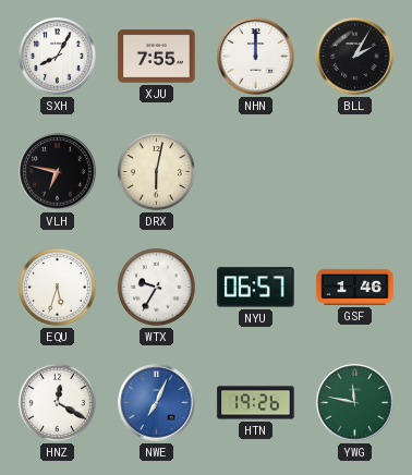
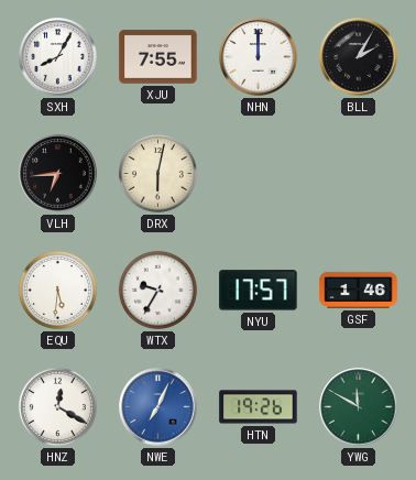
VLH: 6:47 -> 6:44 (58, 174)
EQU: 5:33 -> 5:31 (57, 290)
NYU: 06:57 -> 17:57 (259, 291)
YWG: 11:47 -> 11:50 (359, 407)
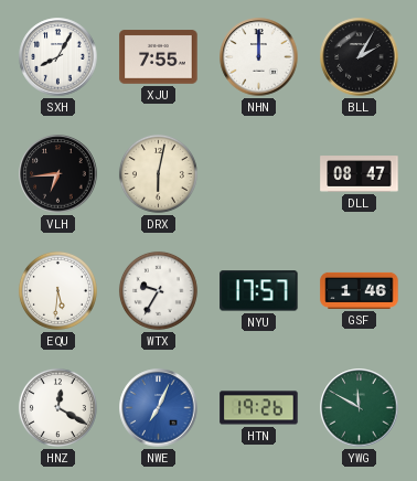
DLL: none -> 08:47 (360, 174)
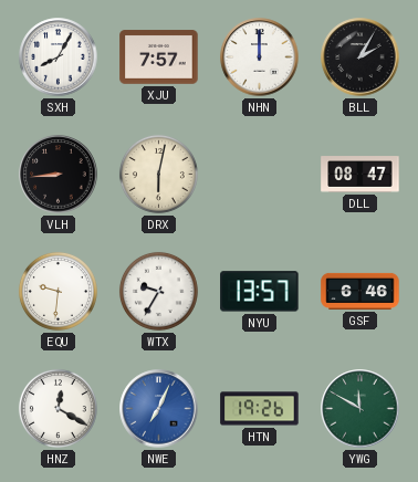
XJU: 7:55 -> 7:57 (159, 57)
VLH: 6:44 -> 8:44 (59, 175)
EQU: 5:31 -> 9:31 (58, 291)
NYU: 17:57 -> 13:57 (260, 292)
GSF: 1:46 -> 6:46 (360, 291)
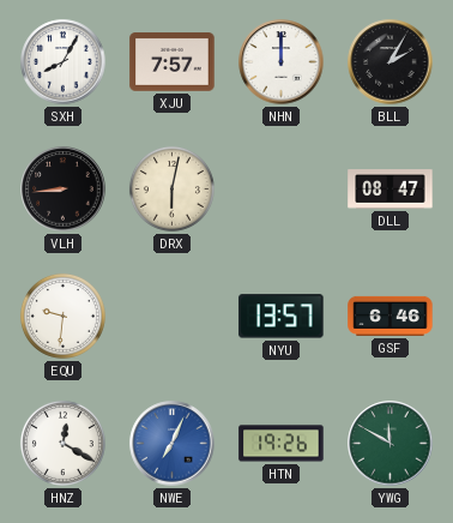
WTX: 9:35 -> none (158, 291)
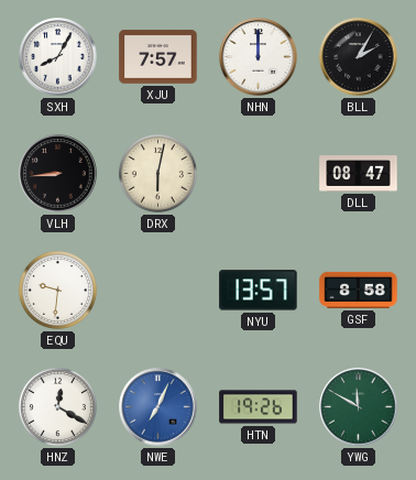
GSF: 6:46 -> 8:58 (359, 290)
